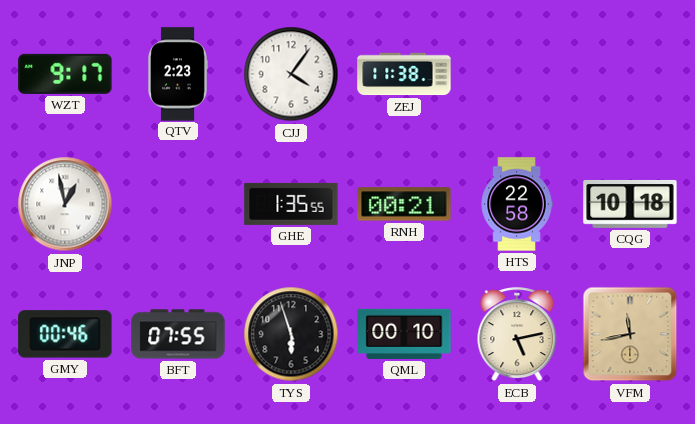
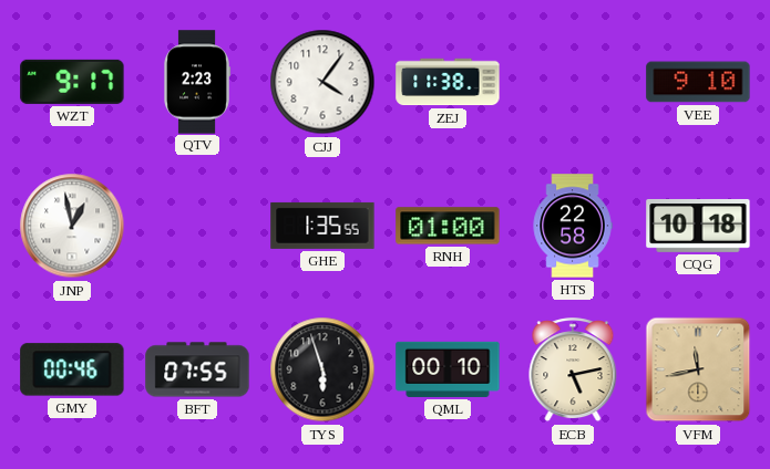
VEE: none -> 9:10 (698, 82)
RNH: 00:21 -> 01:00 (448, 226)
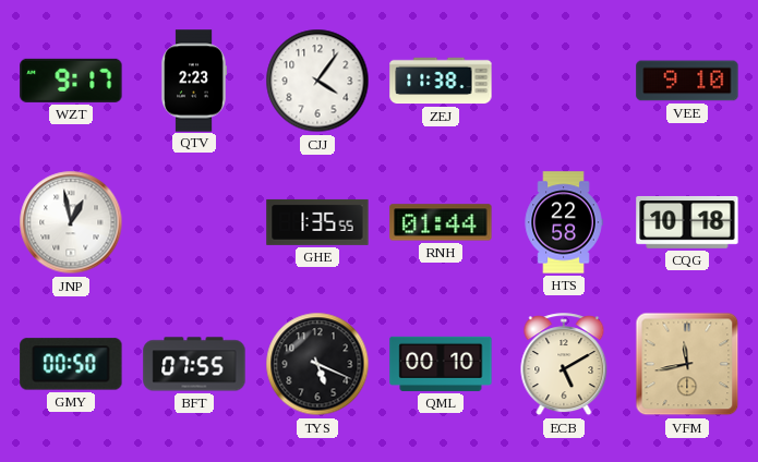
RNH: 01:00 -> 01:44 (441, 222)
GMY: 00:46 -> 00:50 (71, 364)
TYS: 5:57 -> 5:19 (317, 364)
ECB: 5:13 -> 5:10 (564, 365)
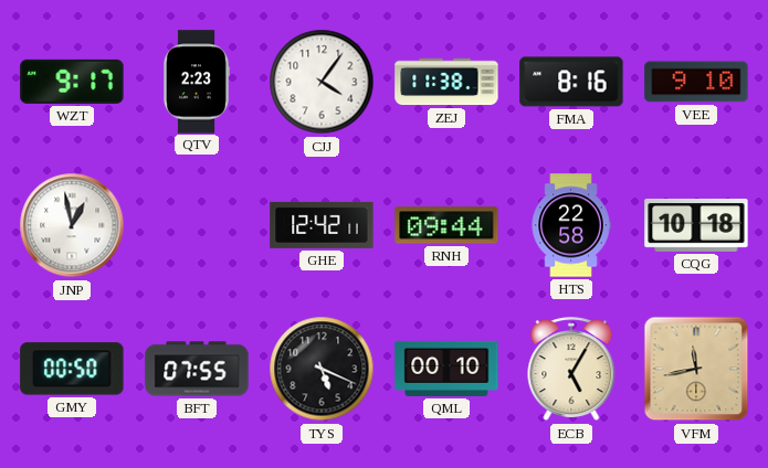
FMA: none -> 8:16 (571, 82)
GHE: 1:35 -> 12:42 (322, 225)
RNH: 01:44 -> 09:44 (446, 225)
ECB: 5:10 -> 5:05 (571, 370)
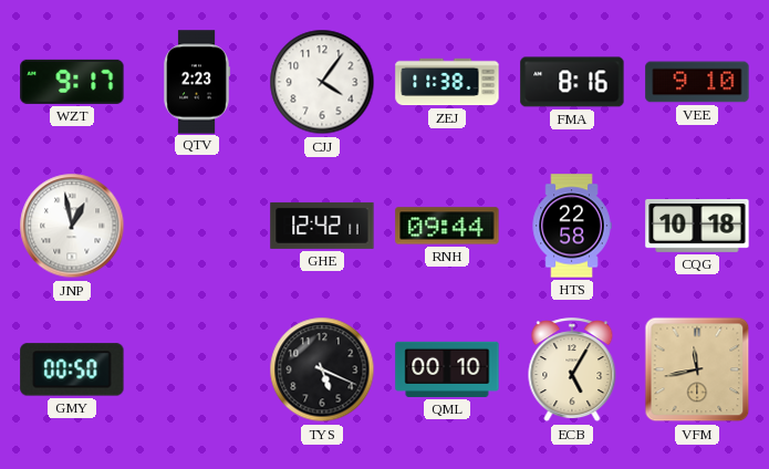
BFT: 07:55 -> none (197, 369)
